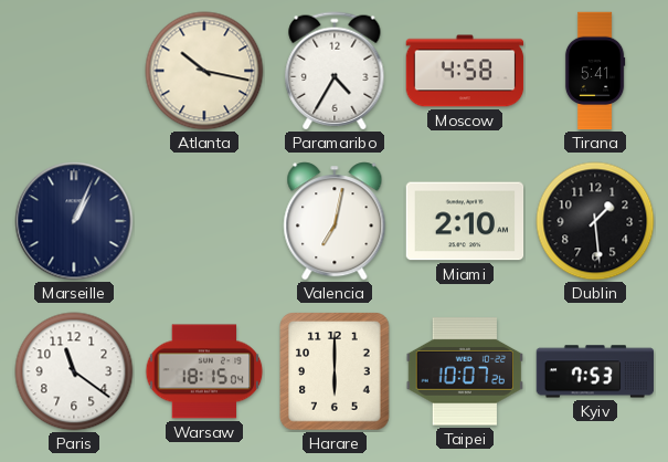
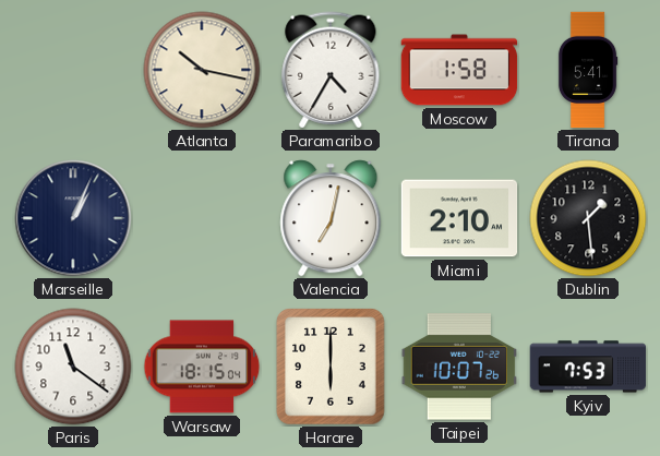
Moscow: 4:58 -> 1:58 (459, 70)
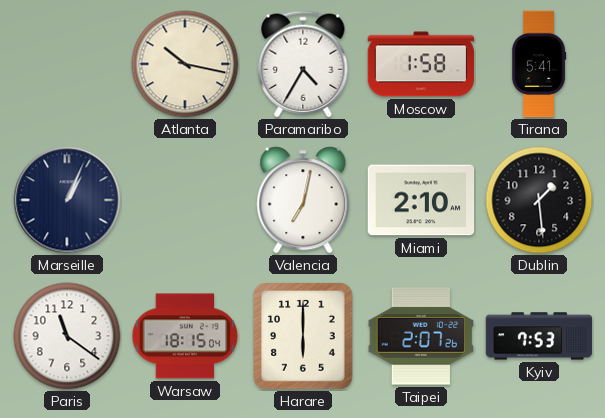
Taipei: 10:07 -> 2:07 (420, 336)
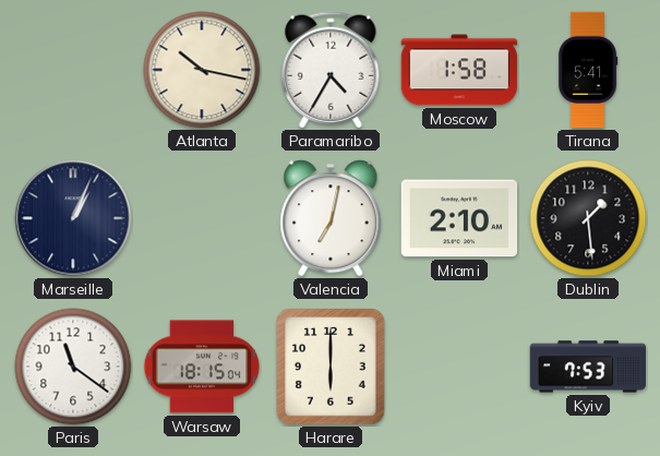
Taipei: 2:07 -> none (420, 336)
